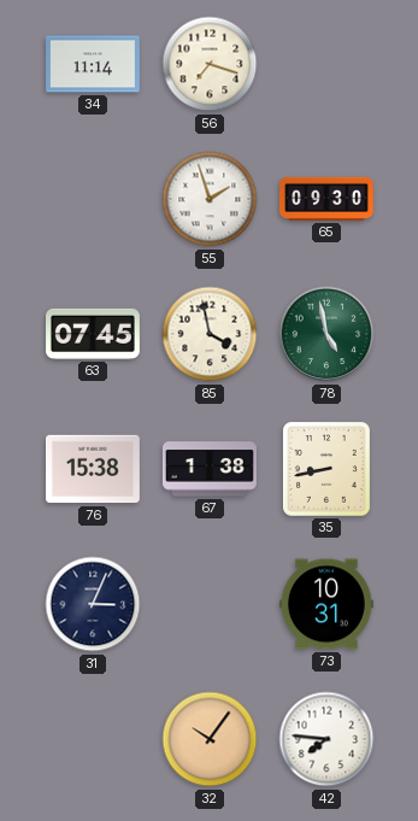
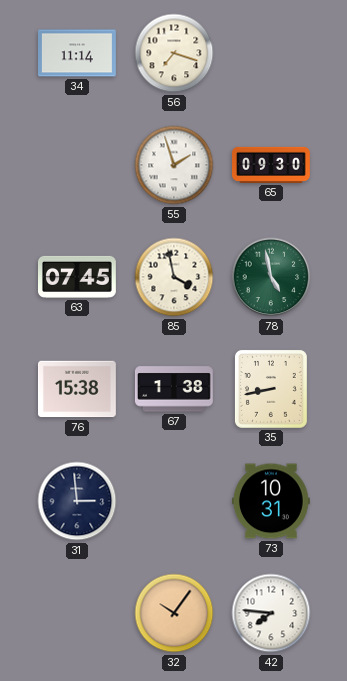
31: 3:04 -> 2:59 (77, 501)
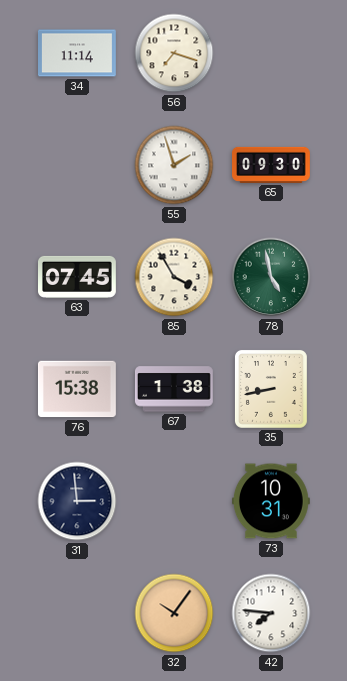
85: 3:58 -> 3:55 (174, 277)
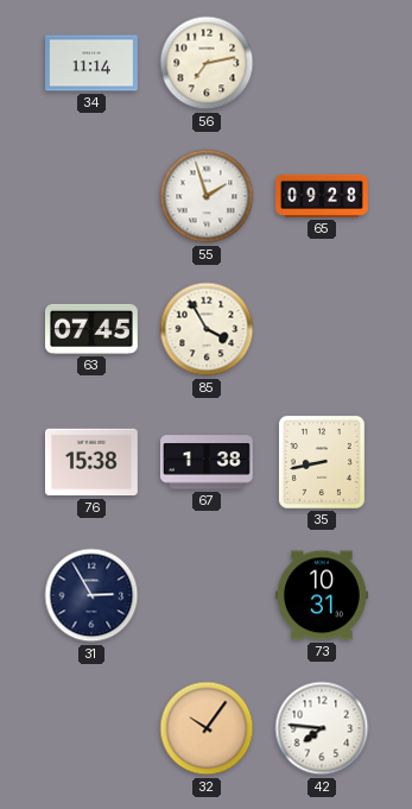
56: 7:18 -> 7:13 (207, 63)
65: 09:30 -> 09:28 (323, 196)
78: 4:58 -> none (271, 277)
31: 2:59 -> 2:55 (91, 595)
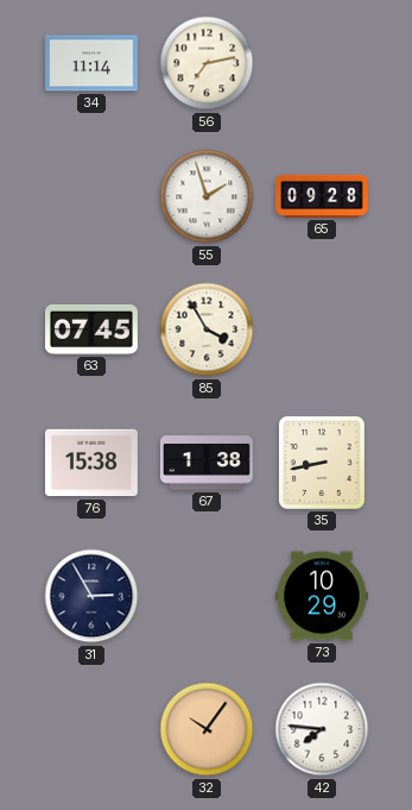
73: 10:31 -> 10:29 (322, 596)
